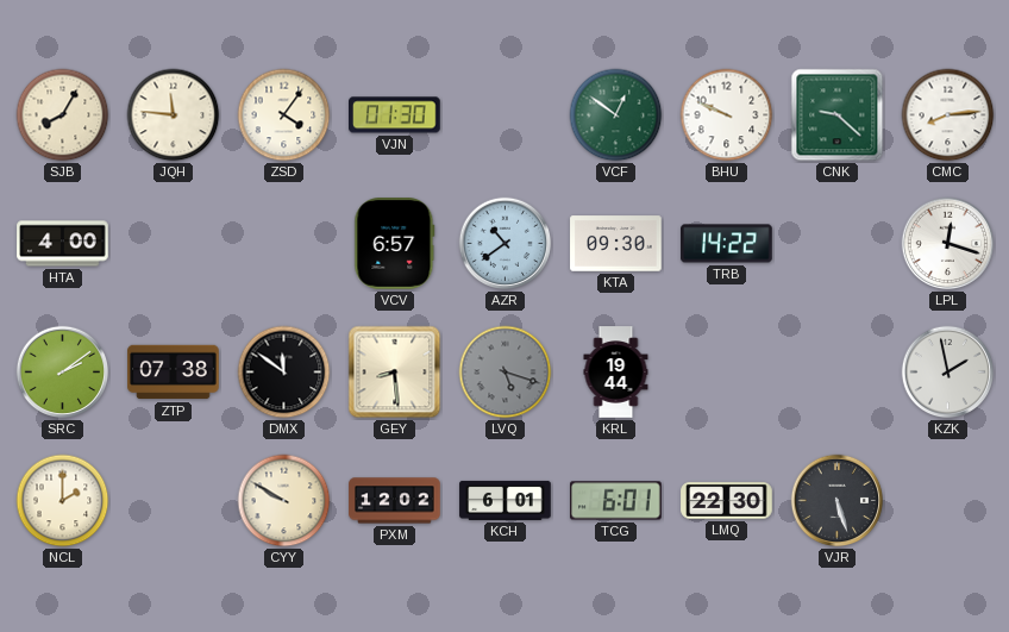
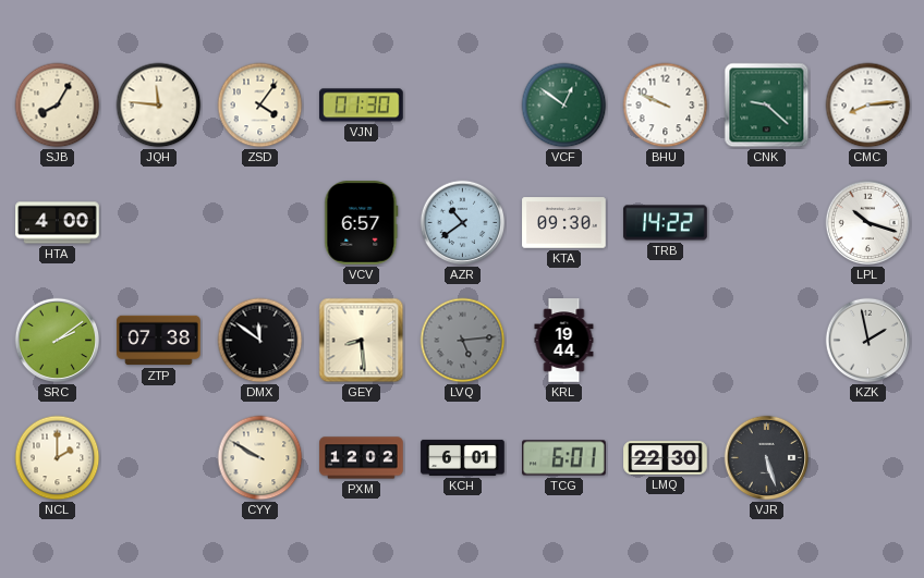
LPL: 12:18 -> 10:18 (868, 223)
LVQ: 5:18 -> 5:14 (463, 341)
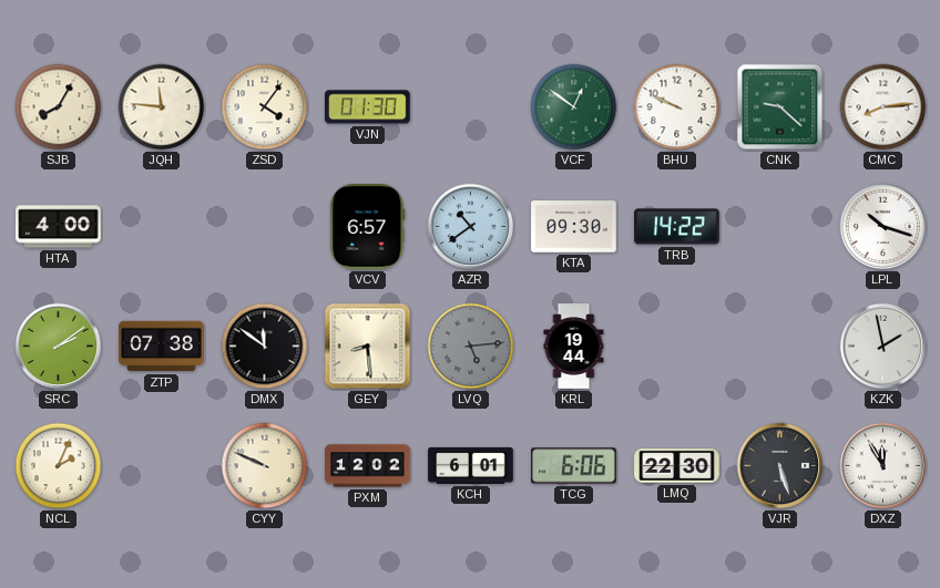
NCL: 2:00 -> 2:04 (59, 466)
CYY: 9:50 -> 9:49 (265, 466)
TCG: 6:01 -> 6:06 (574, 466)
DXZ: none -> 11:55 (883, 466)
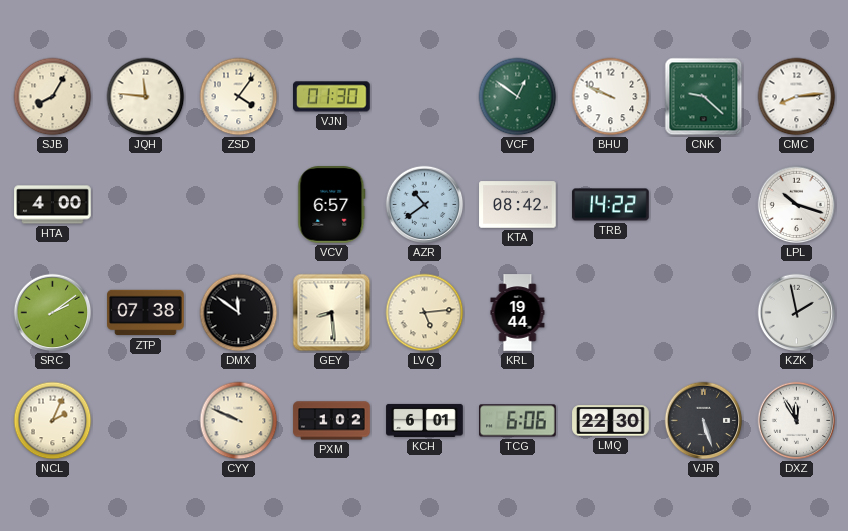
KTA: 09:30 -> 08:42 (518, 205)
LVQ dial: grey -> cream (425, 313)
PXM: 12:02 -> 1:02 (332, 421)
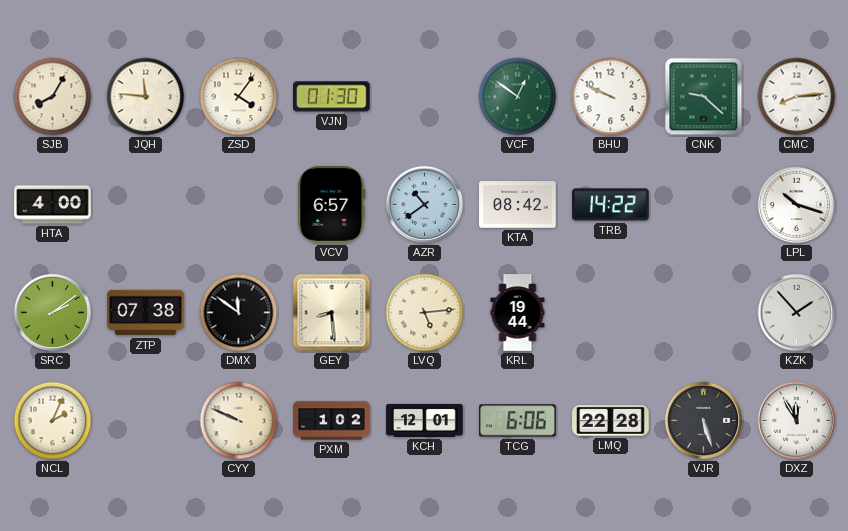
KZK: 1:58 -> 1:53 (797, 313)
KCH: 6:01 -> 12:01 (425, 420)
LMQ: 22:30 -> 22:28 (611, 421)
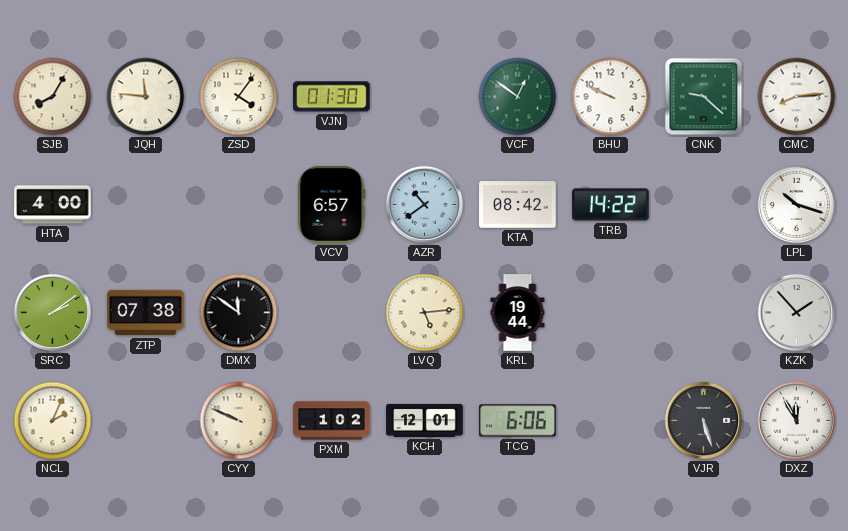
GEY: 8:29 -> none (332, 313)
LMQ: 22:28 -> none (611, 421)
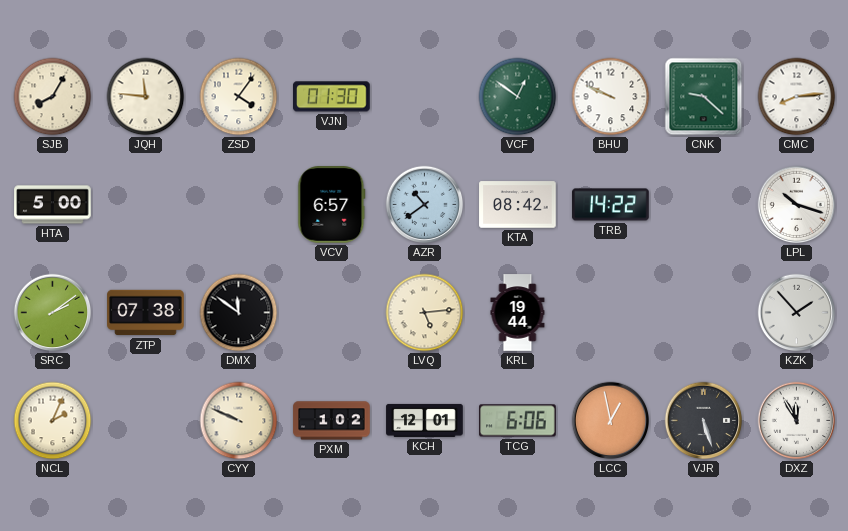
HTA: 4:00 -> 5:00 (53, 205)
LCC: none -> 12:58 (611, 421)
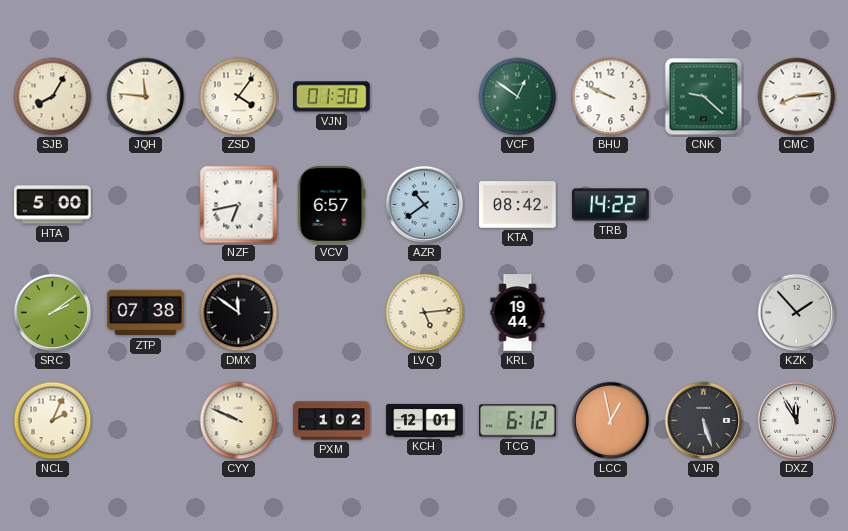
NZF: none -> 6:43 (239, 205)
LPL: 10:18 -> none (797, 205)
TCG: 6:06 -> 6:12 (518, 421)
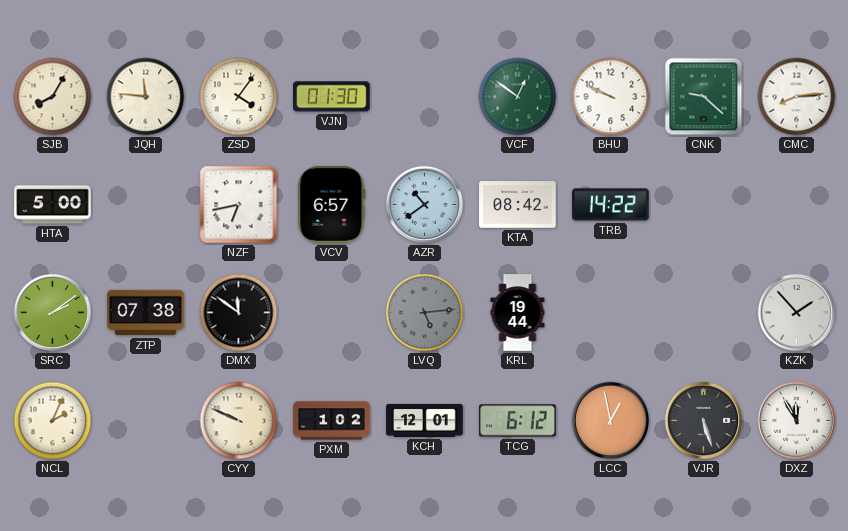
LVQ dial: cream -> grey (425, 313)
